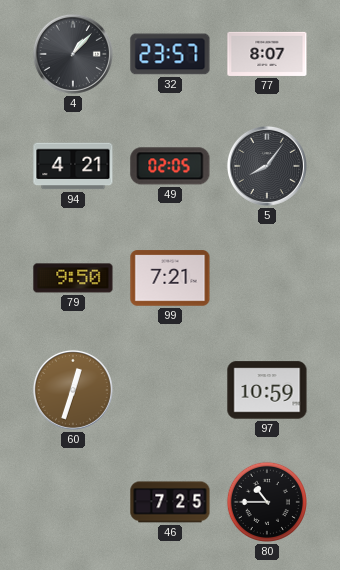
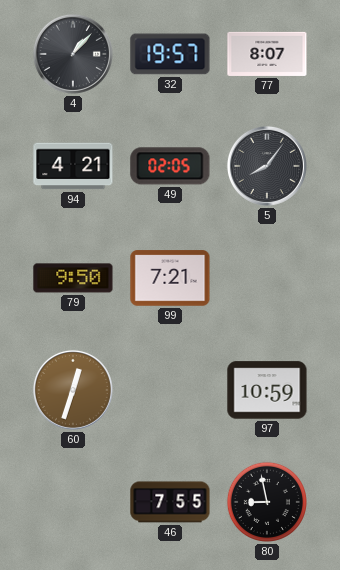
32: 23:57 -> 19:57 (170, 54)
46: 7:25 -> 7:55 (170, 502)
80: 10:45 -> 8:58 (267, 502)
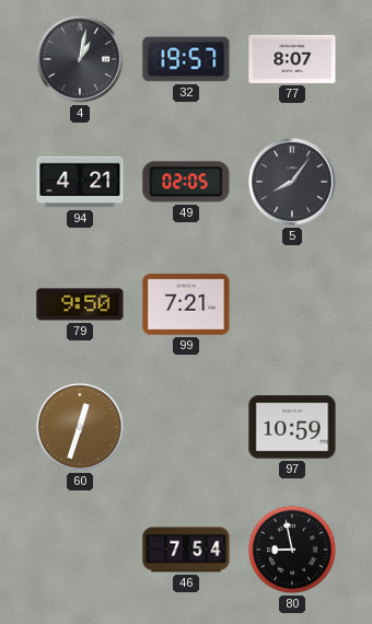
4: 1:07 -> 1:02 (80, 59)
46: 7:55 -> 7:54 (186, 550)
